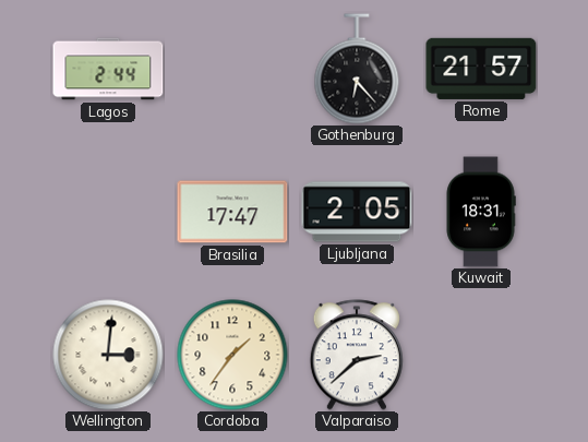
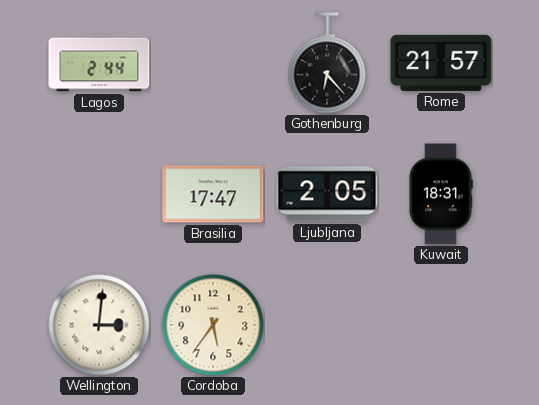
Cordoba: 1:36 -> 5:36 (213, 325)
Valparaiso: 2:38 -> none (357, 355)
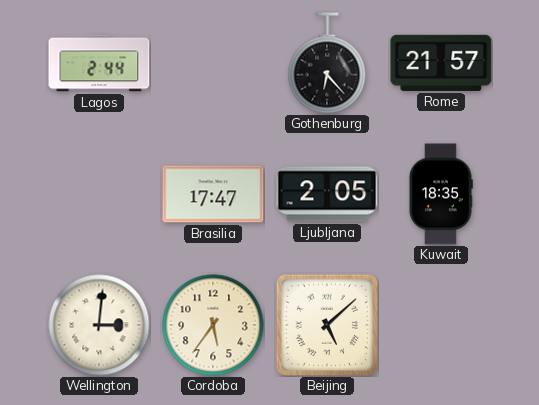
Kuwait: 18:31 -> 18:35 (441, 194)
Beijing: none -> 5:08 (326, 324)
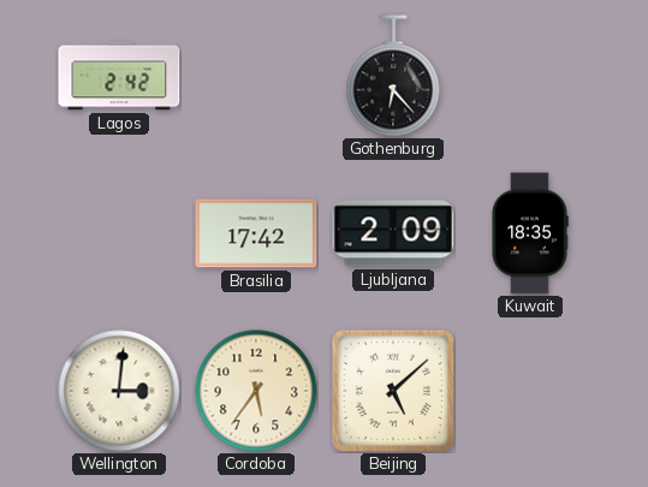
Lagos: 2:44 -> 2:42 (119, 76)
Rome: 21:57 -> none (441, 63)
Brasilia: 17:47 -> 17:42 (256, 233)
Ljubljana: 2:05 -> 2:09 (393, 233)
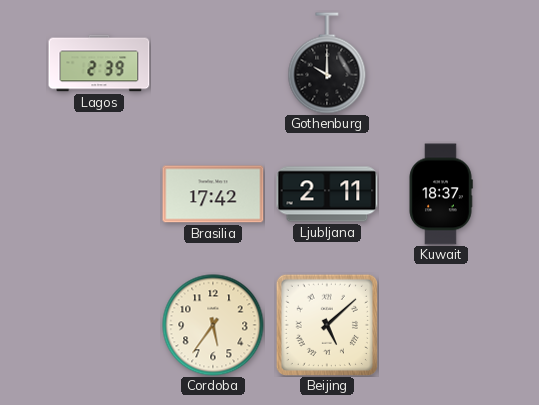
Lagos: 2:42 -> 2:39 (99, 63)
Gothenburg: 6:23 -> 10:00 (327, 63)
Ljubljana: 2:09 -> 2:11 (327, 194)
Kuwait: 18:35 -> 18:37 (441, 194)
Wellington: 3:01 -> none (119, 391)
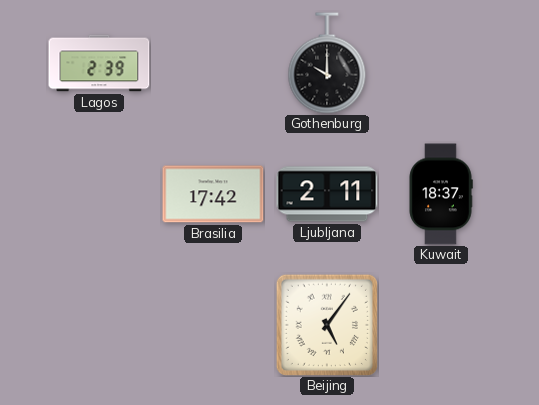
Cordoba: 5:36 -> none (213, 325)
Beijing: 5:08 -> 5:06 (326, 324)
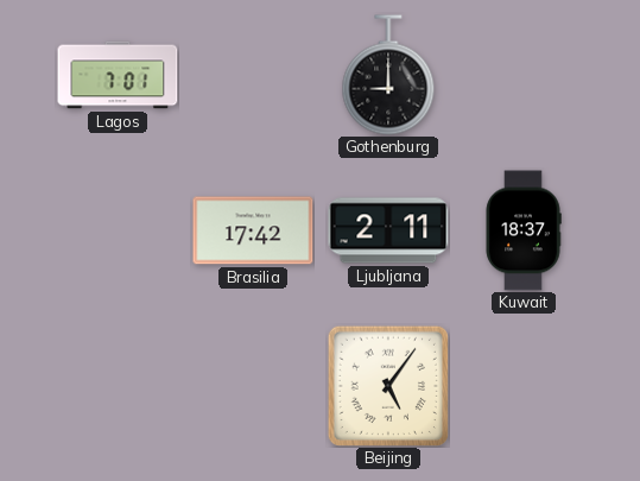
Lagos: 2:39 -> 7:01 (118, 75)
Gothenburg: 10:00 -> 9:00 (388, 75)
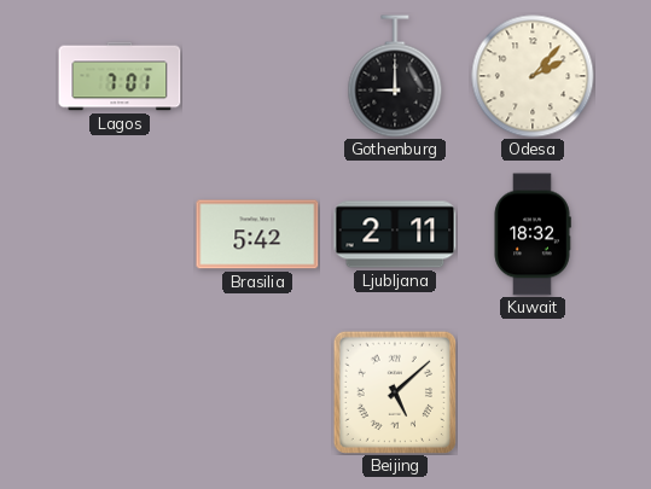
Odesa: none -> 2:07 (533, 76)
Brasilia: 17:42 -> 5:42 (257, 234)
Kuwait: 18:37 -> 18:32 (533, 234)
Beijing: 5:06 -> 5:08 (394, 391)
